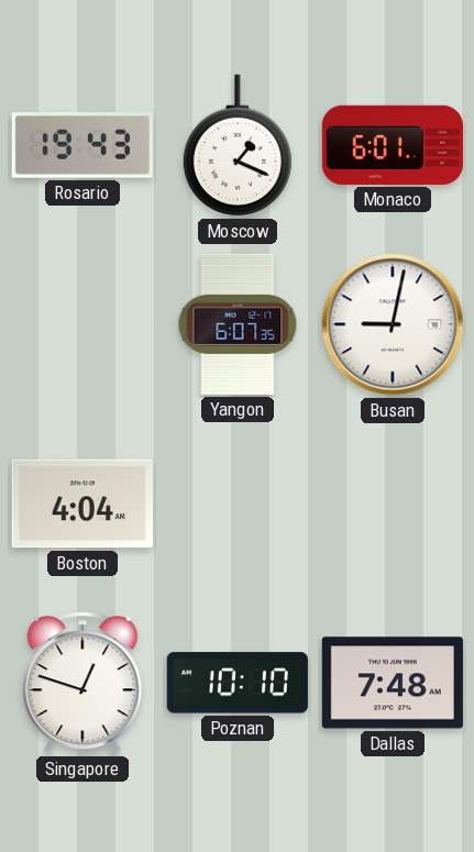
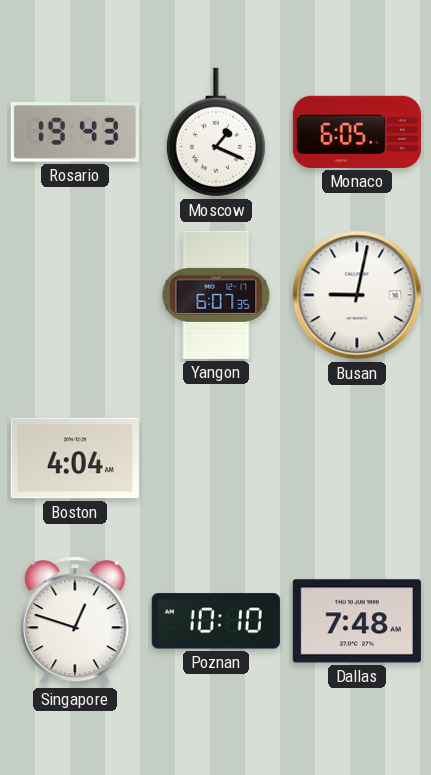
Monaco: 6:01 -> 6:05 (357, 132)
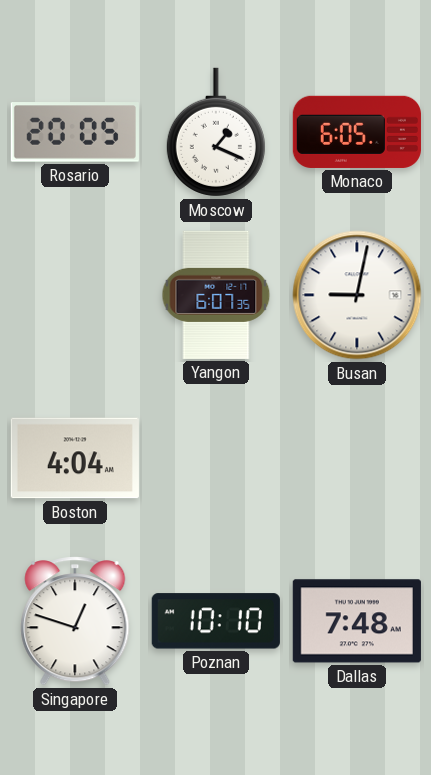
Rosario: 19:43 -> 20:05 (75, 132)
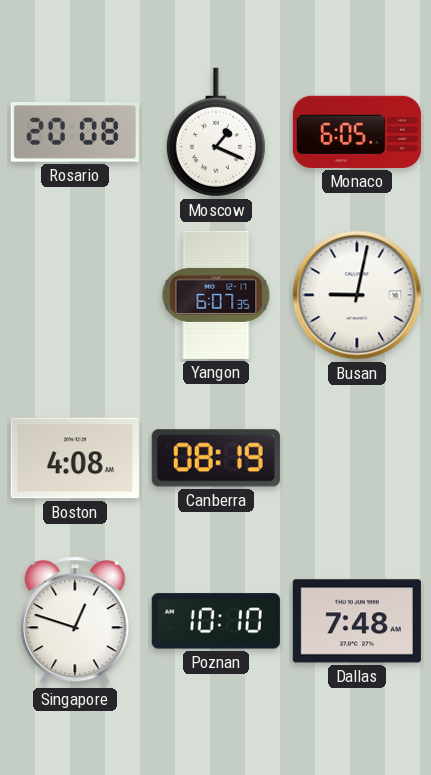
Rosario: 20:05 -> 20:08 (75, 132)
Boston: 4:04 -> 4:08 (75, 458)
Canberra: none -> 08:19 (216, 458)
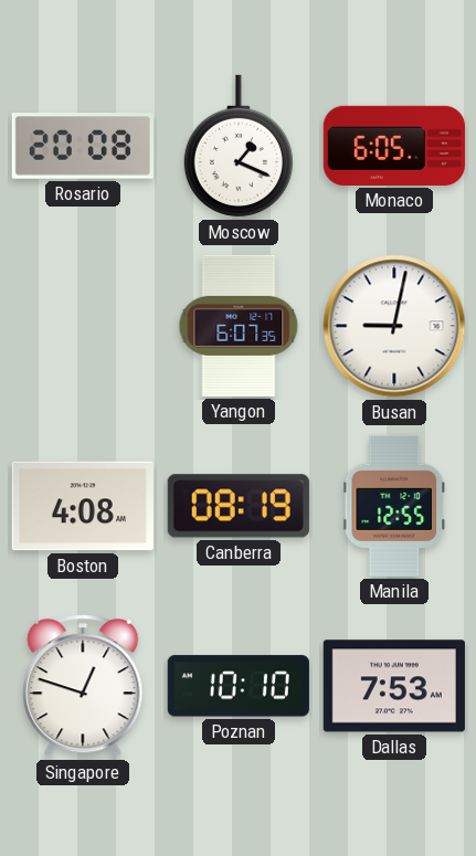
Manila: none -> 12:55 (394, 506)
Dallas: 7:48 -> 7:53 (394, 686)
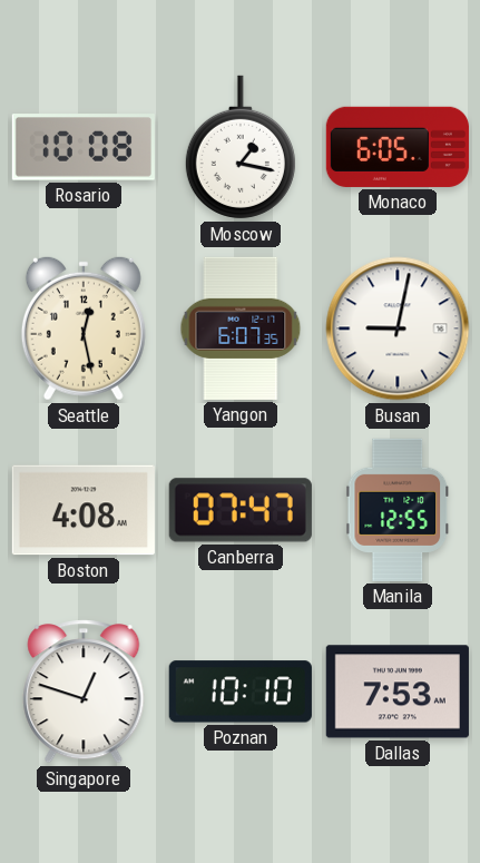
Rosario: 20:08 -> 10:08 (84, 147)
Moscow: 1:19 -> 1:17 (241, 147)
Seattle: none -> 12:28 (84, 328)
Canberra: 08:19 -> 07:47 (241, 510)
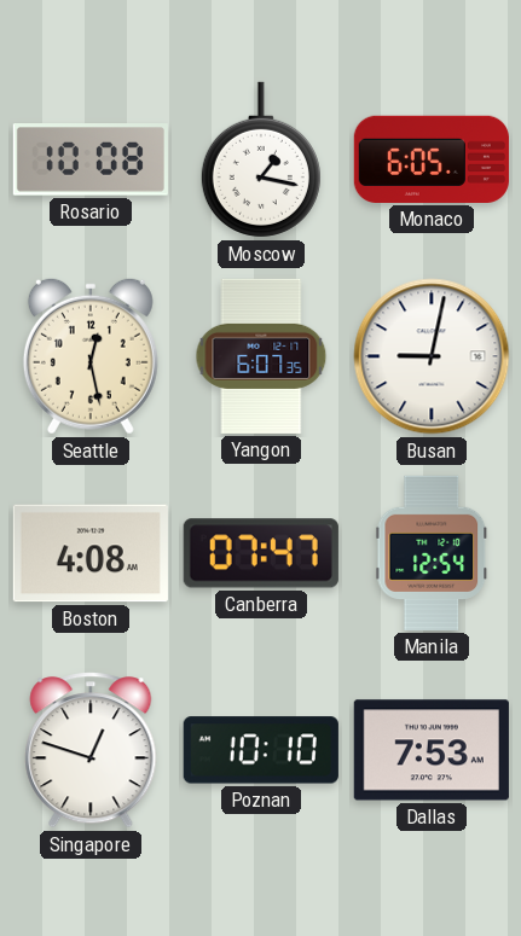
Manila: 12:55 -> 12:54 (432, 553)
